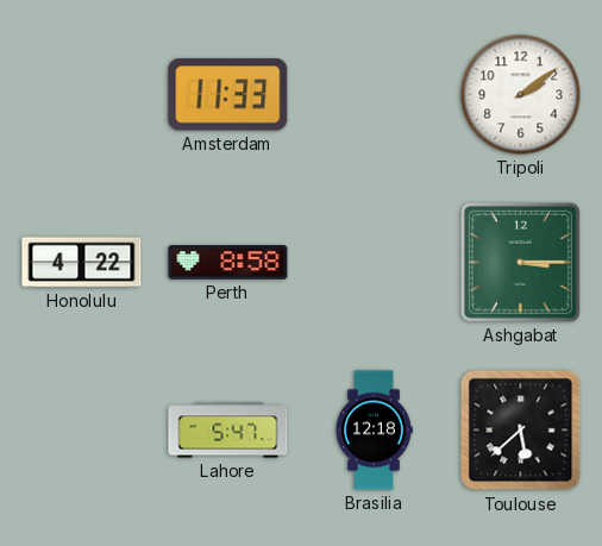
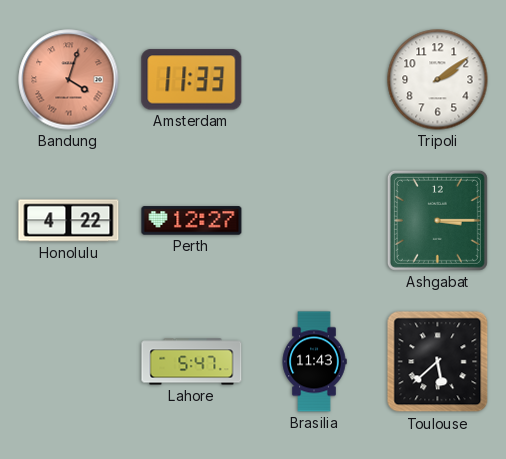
Bandung: none -> 4:03 (69, 80)
Perth: 8:58 -> 12:27 (192, 221)
Brasilia: 12:18 -> 11:43 (314, 362)
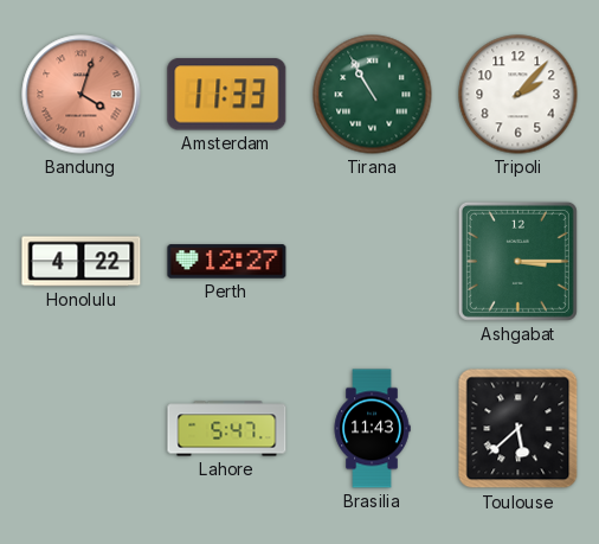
Tirana: none -> 10:55 (373, 95)
Tripoli: 2:09 -> 2:07 (519, 95)
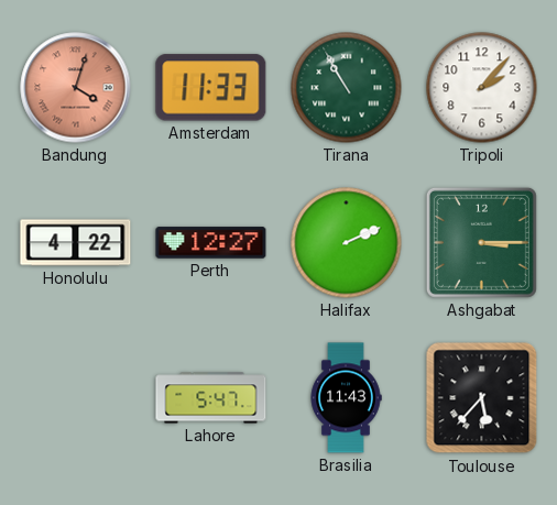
Halifax: none -> 2:11 (347, 243)
Toulouse: 5:38 -> 5:37 (482, 398)
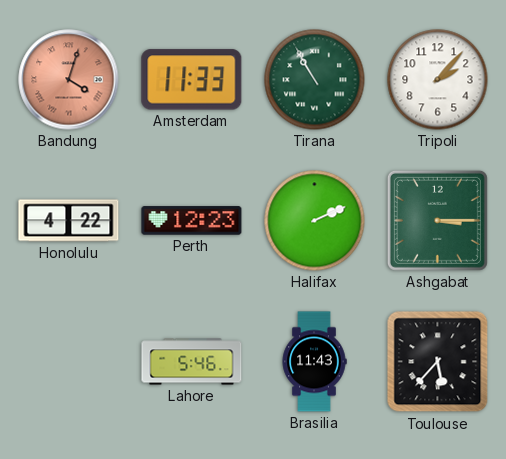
Perth: 12:27 -> 12:23 (192, 221)
Lahore: 5:47 -> 5:46 (192, 362)
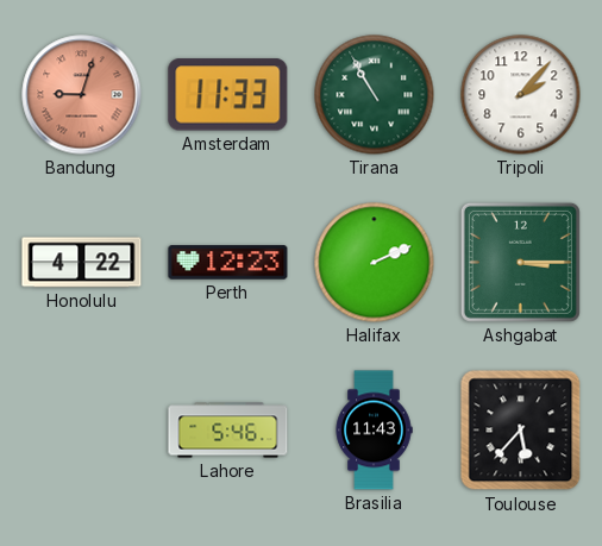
Bandung: 4:03 -> 9:03 (82, 95)
